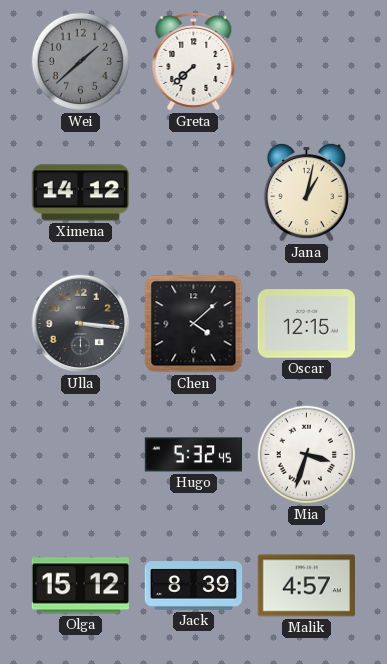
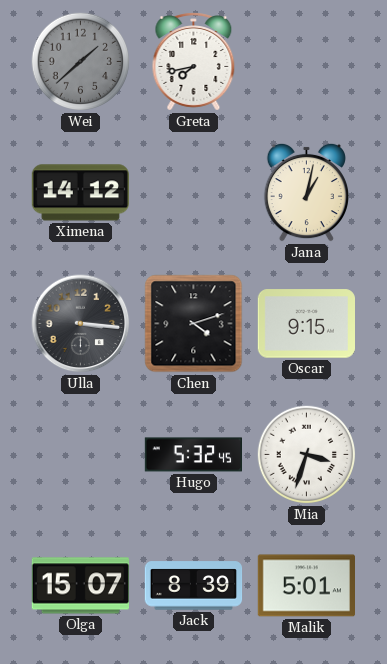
Greta: 7:38 -> 7:43 (194, 62)
Chen: 4:08 -> 4:12 (194, 324)
Oscar: 12:15 -> 9:15 (306, 324)
Olga: 15:12 -> 15:07 (80, 586)
Malik: 4:57 -> 5:01 (306, 586)
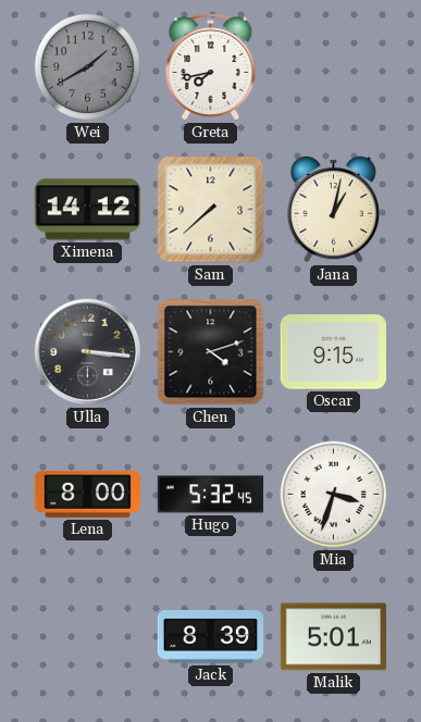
Wei: 1:38 -> 1:40 (88, 67)
Sam: none -> 7:38 (211, 210)
Lena: none -> 8:00 (87, 494)
Olga: 15:07 -> none (80, 586)
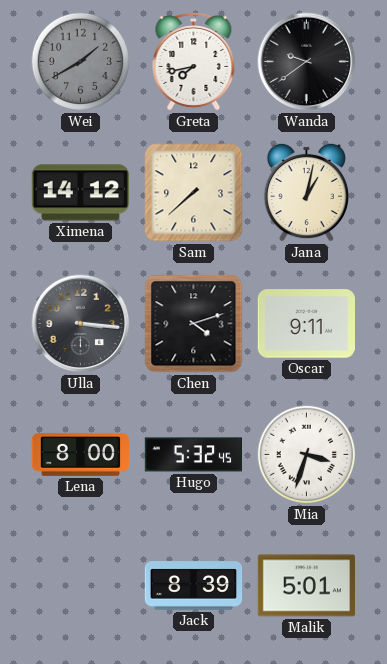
Wanda: none -> 9:39 (307, 62)
Oscar: 9:15 -> 9:11 (306, 324)
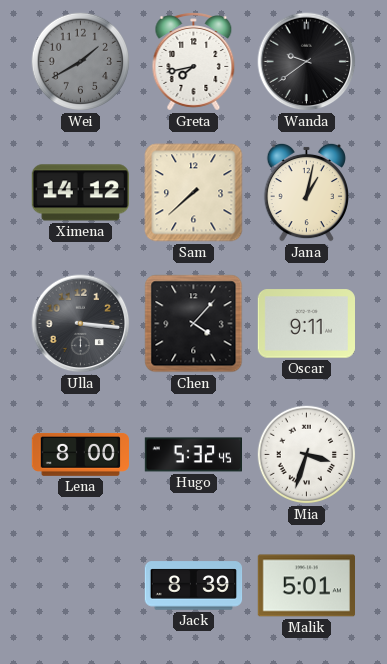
Chen: 4:12 -> 4:07 (194, 324)
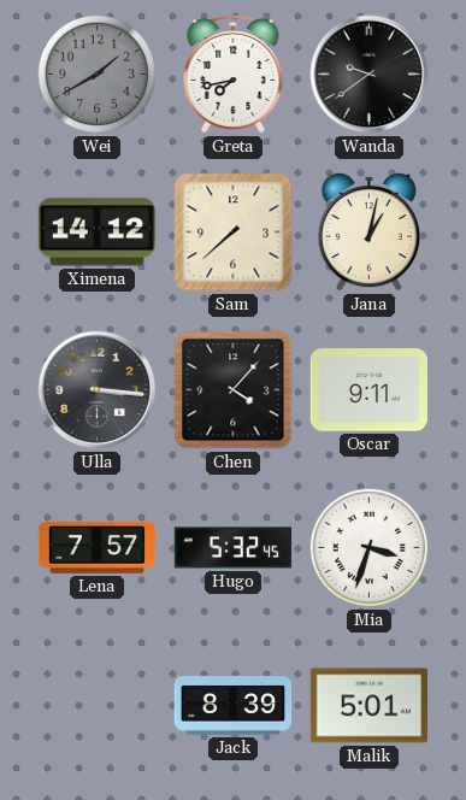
Lena: 8:00 -> 7:57 (96, 547)
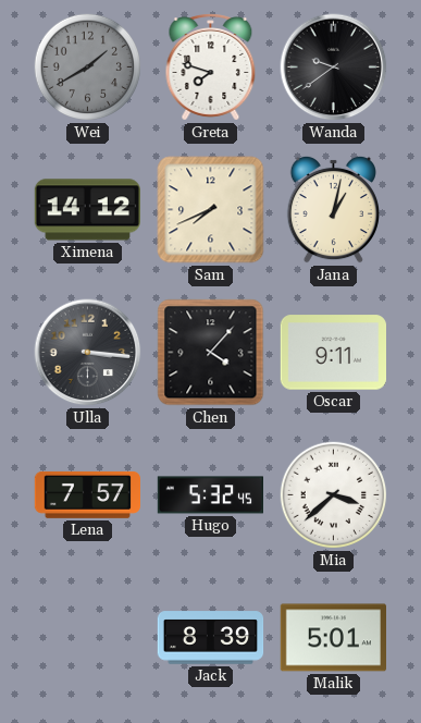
Greta: 7:43 -> 7:48 (211, 68)
Sam: 7:38 -> 7:41 (211, 210)
Mia: 3:33 -> 3:38 (334, 495)
